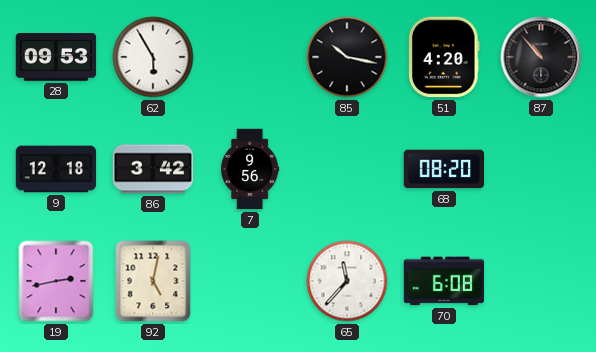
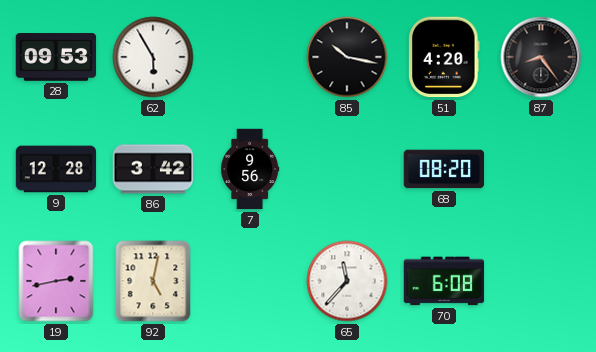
87: 10:53 -> 8:24 (541, 57)
9: 12:18 -> 12:28 (56, 169)
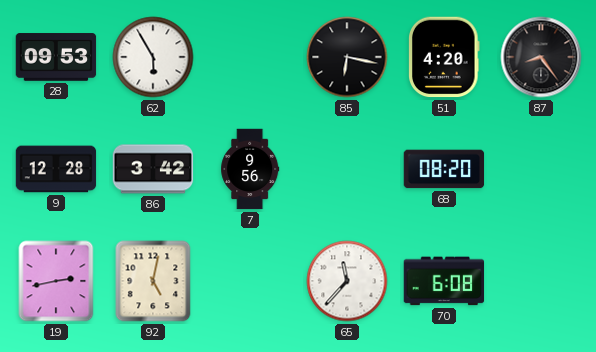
85: 10:17 -> 6:17 (347, 57)
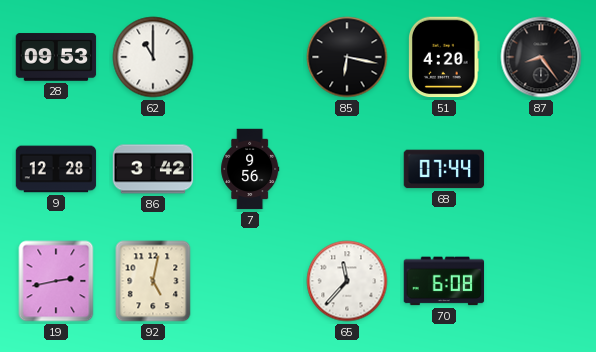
62: 5:55 -> 11:00 (153, 57)
68: 08:20 -> 07:44 (444, 169)
